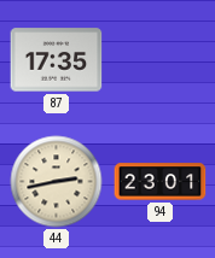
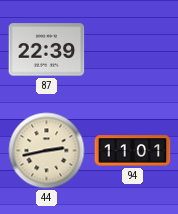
87: 17:35 -> 22:39 (47, 50)
94: 23:01 -> 11:01 (133, 151)
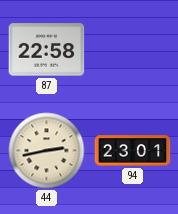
87: 22:39 -> 22:58 (47, 50)
94: 11:01 -> 23:01 (133, 151)
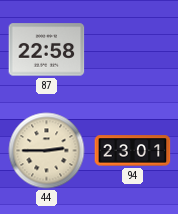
44: 2:43 -> 2:45 (47, 151)
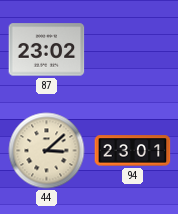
87: 22:58 -> 23:02 (47, 50)
44: 2:45 -> 3:08 (47, 151)
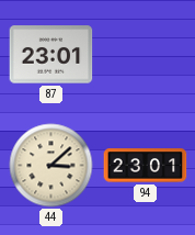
87: 23:02 -> 23:01 (51, 55)
